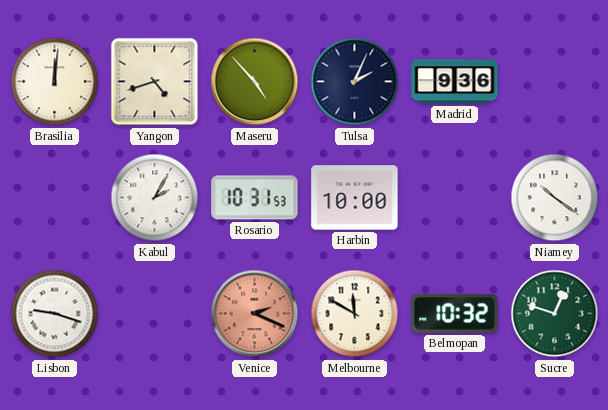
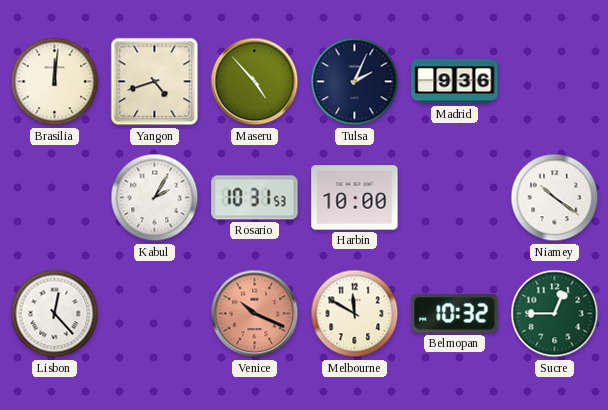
Lisbon: 9:18 -> 12:23 (55, 314)
Venice: 2:19 -> 10:19 (255, 314)
Sucre: 12:48 -> 12:45 (555, 314)
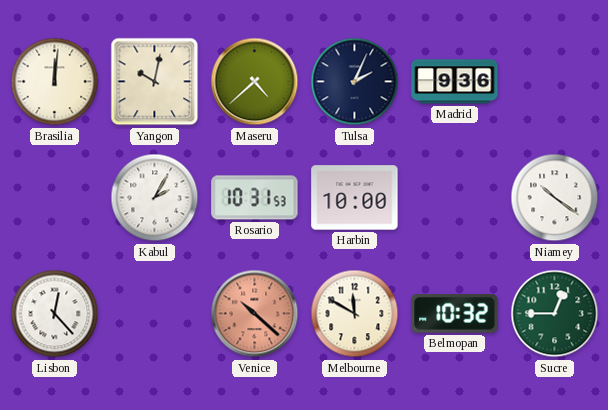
Yangon: 4:42 -> 10:02 (155, 82)
Maseru: 4:53 -> 4:38 (255, 82)
Venice: 10:19 -> 10:22 (255, 314)
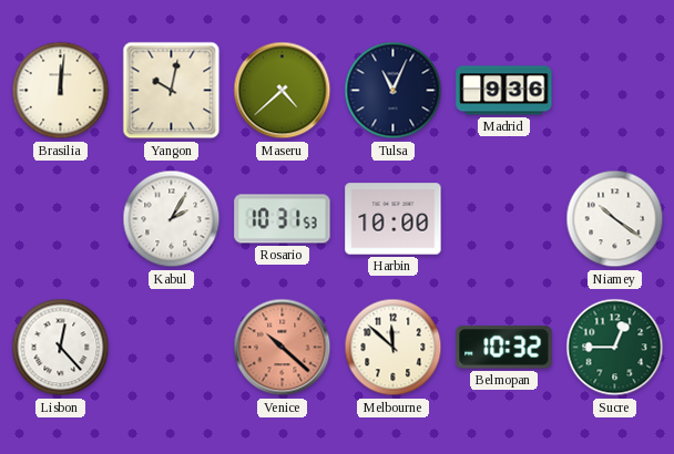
Tulsa: 2:04 -> 11:04 (394, 91)
Melbourne: 11:50 -> 11:52 (394, 348)
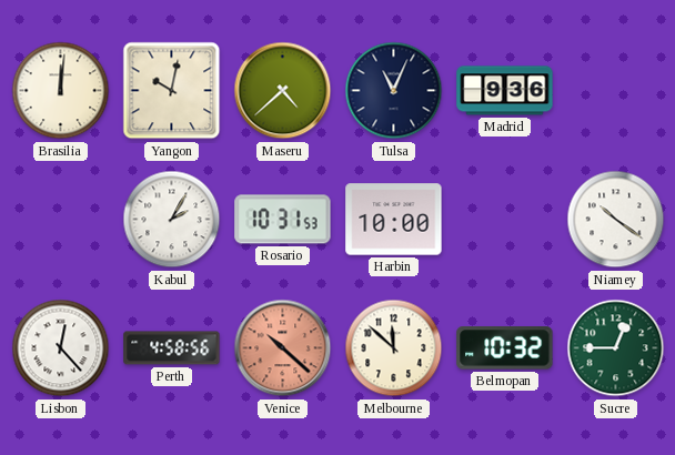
Perth: none -> 4:58 (172, 348)
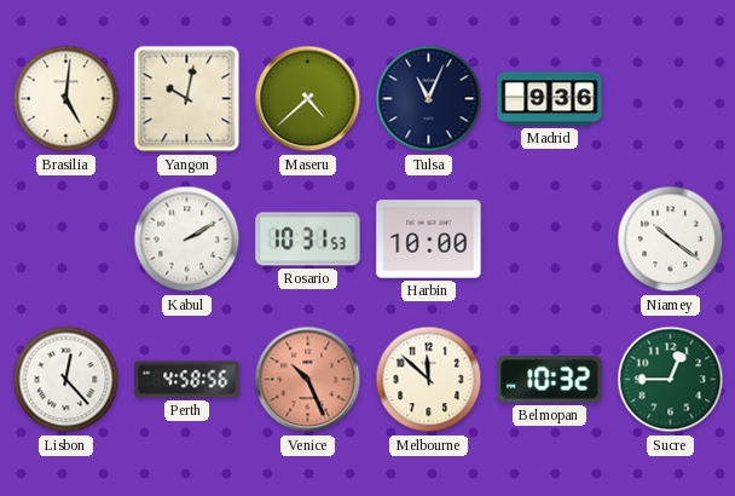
Brasilia: 12:01 -> 5:01 (66, 99)
Kabul: 2:05 -> 2:10 (187, 240)
Venice: 10:22 -> 10:26 (308, 380)
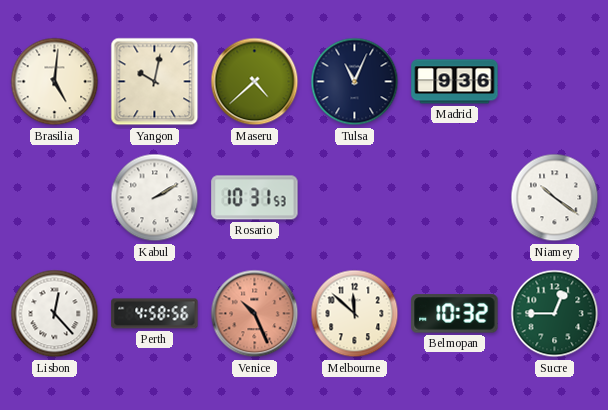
Harbin: 10:00 -> none (429, 240)
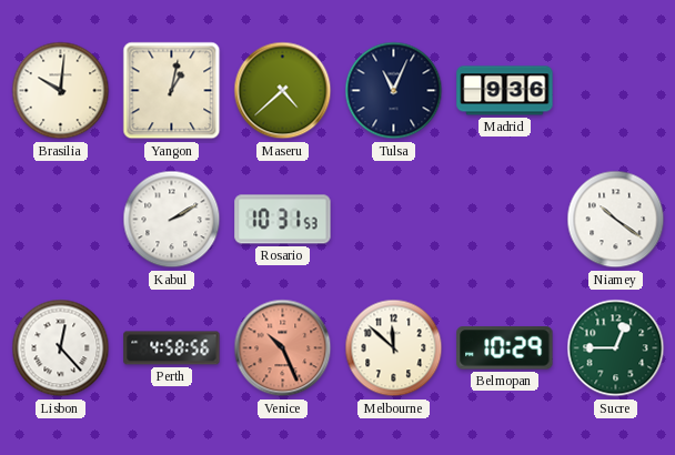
Brasilia: 5:01 -> 10:01 (61, 91)
Yangon: 10:02 -> 1:02 (172, 91)
Belmopan: 10:32 -> 10:29 (505, 348)
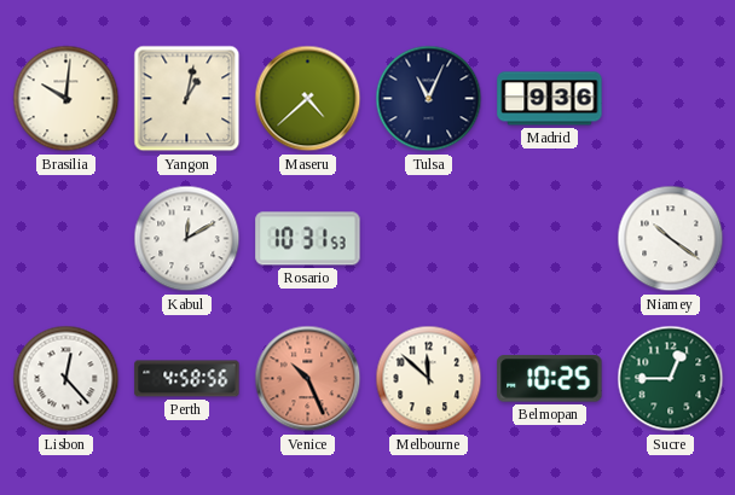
Kabul: 2:10 -> 12:10 (187, 239)
Belmopan: 10:29 -> 10:25 (550, 379)
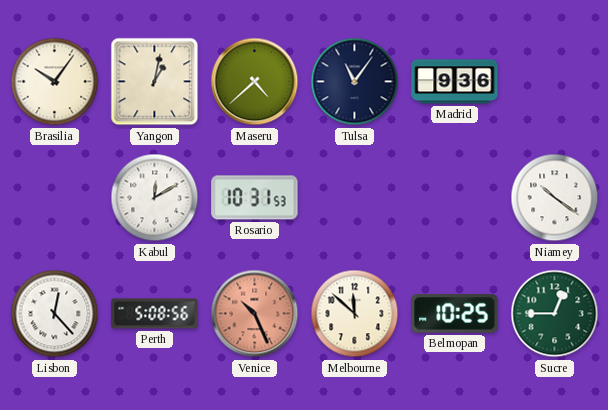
Brasilia: 10:01 -> 10:06 (55, 82)
Tulsa: 11:04 -> 11:06 (355, 82)
Perth: 4:58 -> 5:08 (155, 314)
